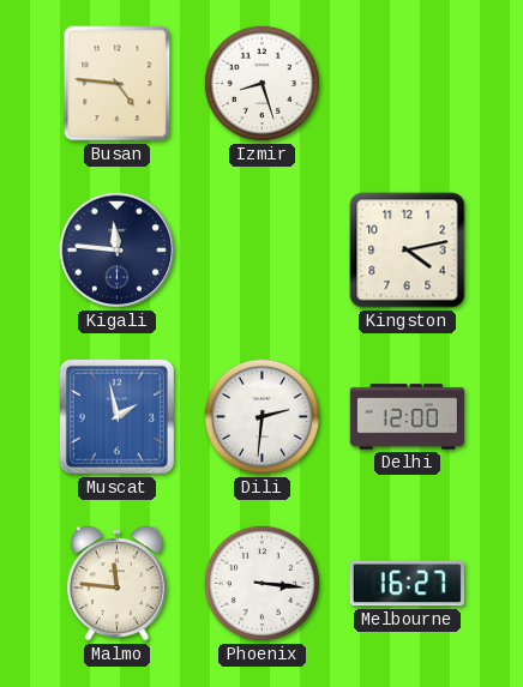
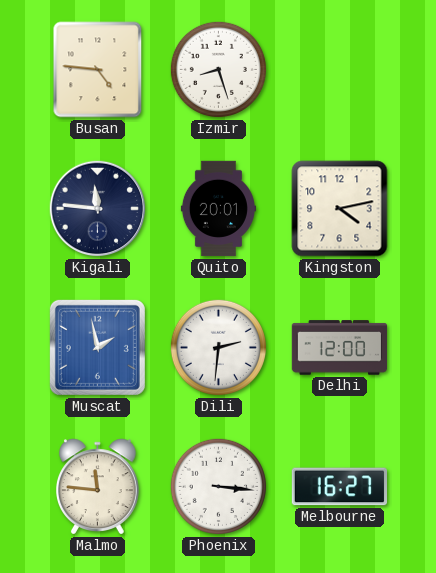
Quito: none -> 20:01 (218, 209)
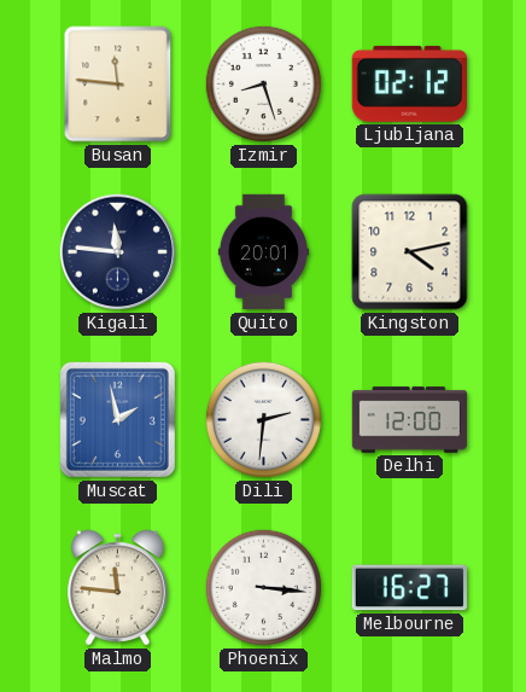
Busan: 4:46 -> 11:46 (118, 85)
Ljubljana: none -> 02:12 (409, 83)
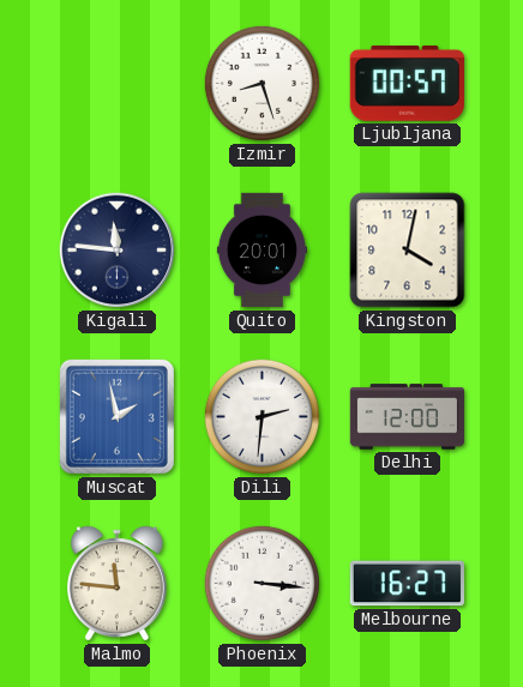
Busan: 11:46 -> none (118, 85)
Ljubljana: 02:12 -> 00:57 (407, 83)
Kingston: 4:13 -> 4:02 (408, 251)
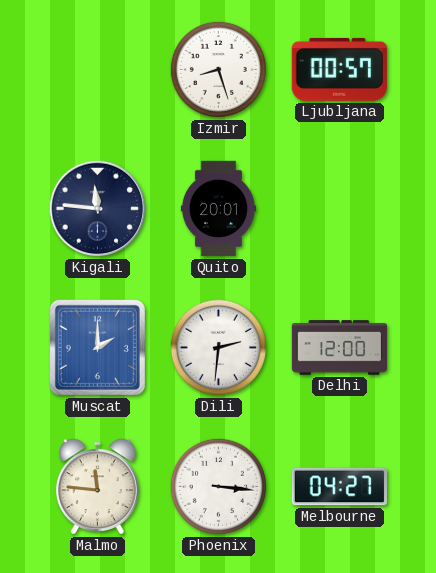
Kingston: 4:02 -> none (408, 251)
Muscat: 1:58 -> 2:00 (97, 347)
Melbourne: 16:27 -> 04:27 (339, 487)
